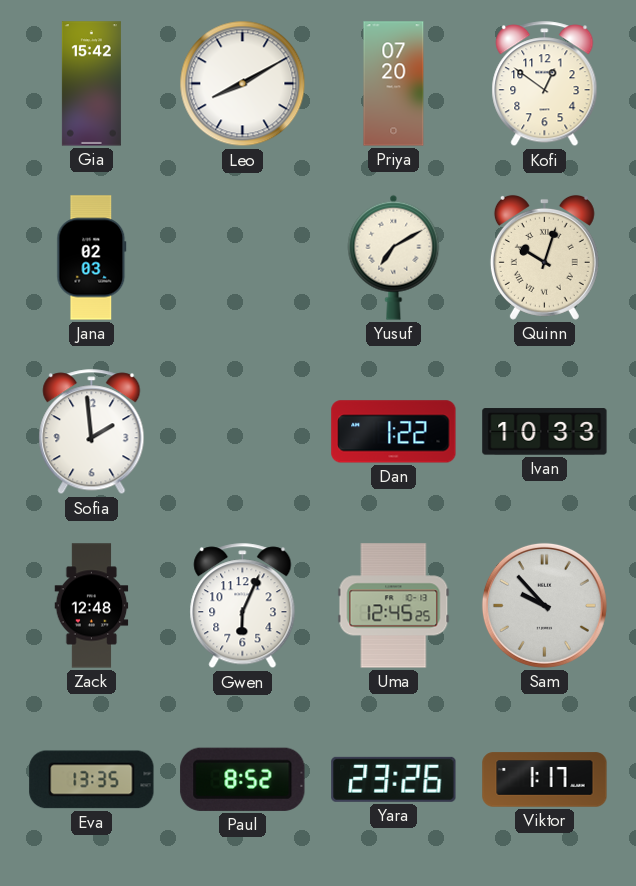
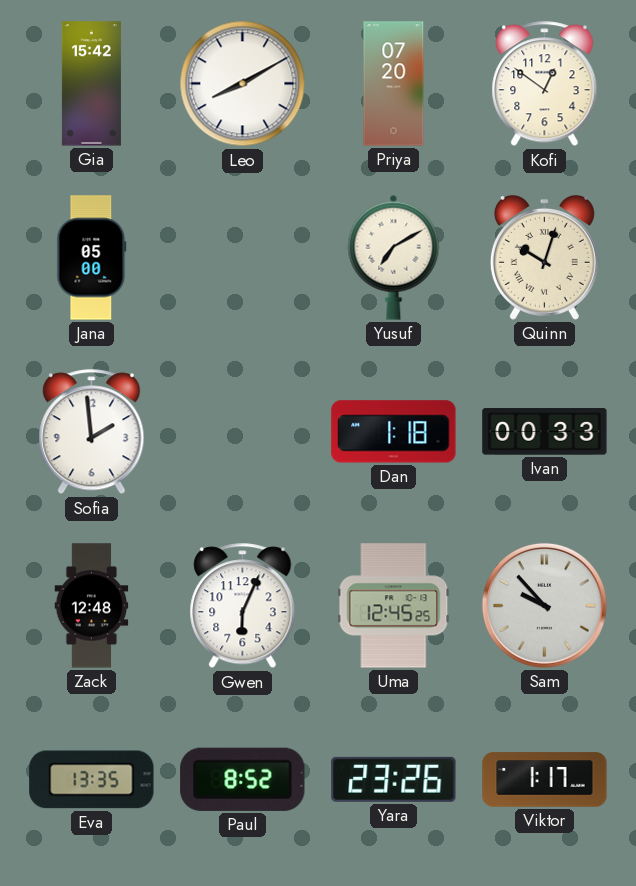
Jana: 02:03 -> 05:00 (92, 258)
Dan: 1:22 -> 1:18 (394, 432)
Ivan: 10:33 -> 00:33 (545, 432)
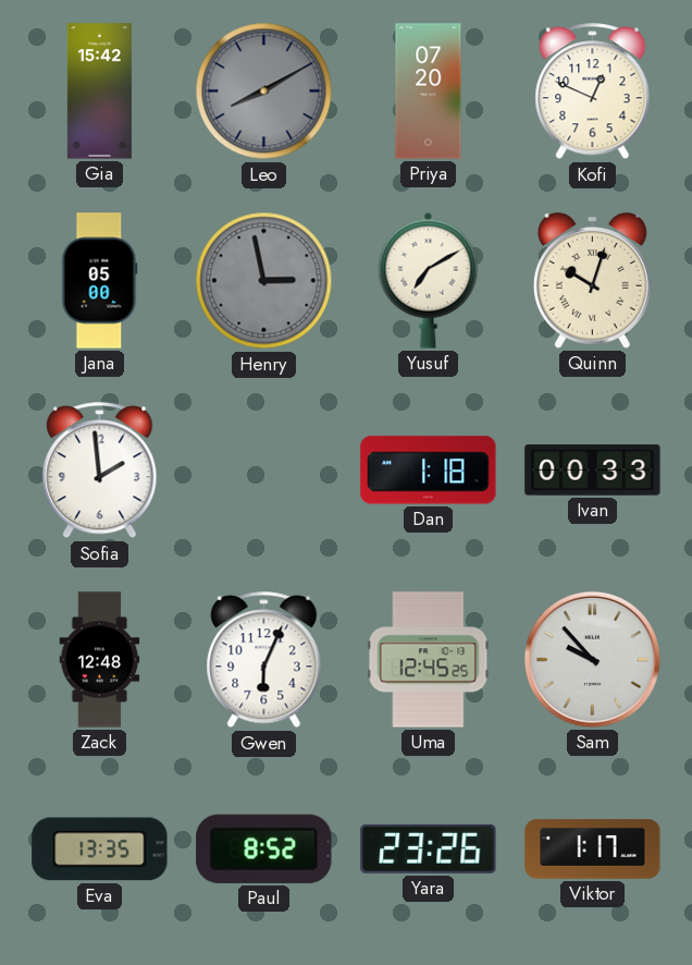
Leo dial: white -> grey (264, 91)
Kofi: 12:51 -> 12:49 (593, 91)
Henry: none -> 2:58 (264, 281)
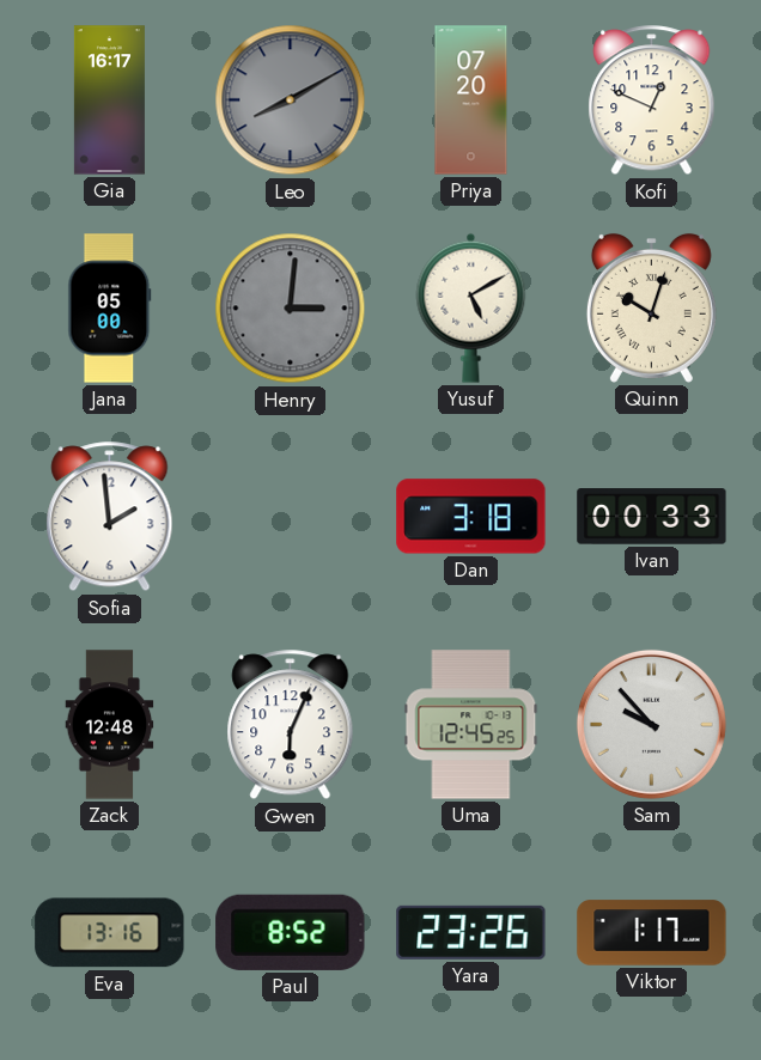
Gia: 15:42 -> 16:17 (109, 100)
Henry: 2:58 -> 3:01 (291, 309)
Yusuf: 7:10 -> 5:10 (471, 307)
Dan: 1:18 -> 3:18 (471, 517)
Eva: 13:35 -> 13:16 (110, 933)
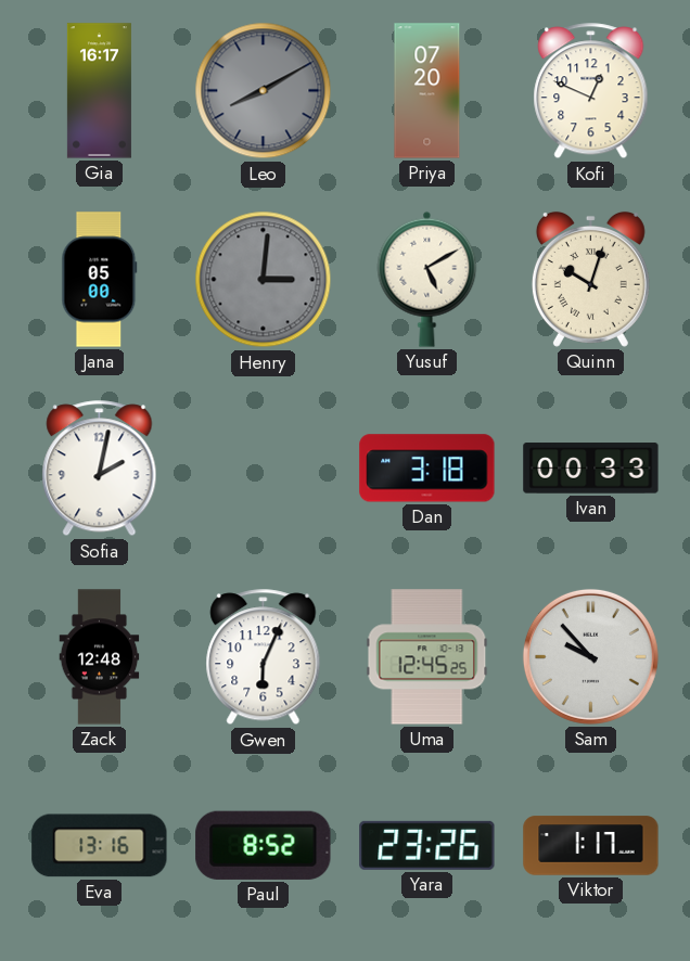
Sofia: 1:59 -> 2:02 (100, 469)
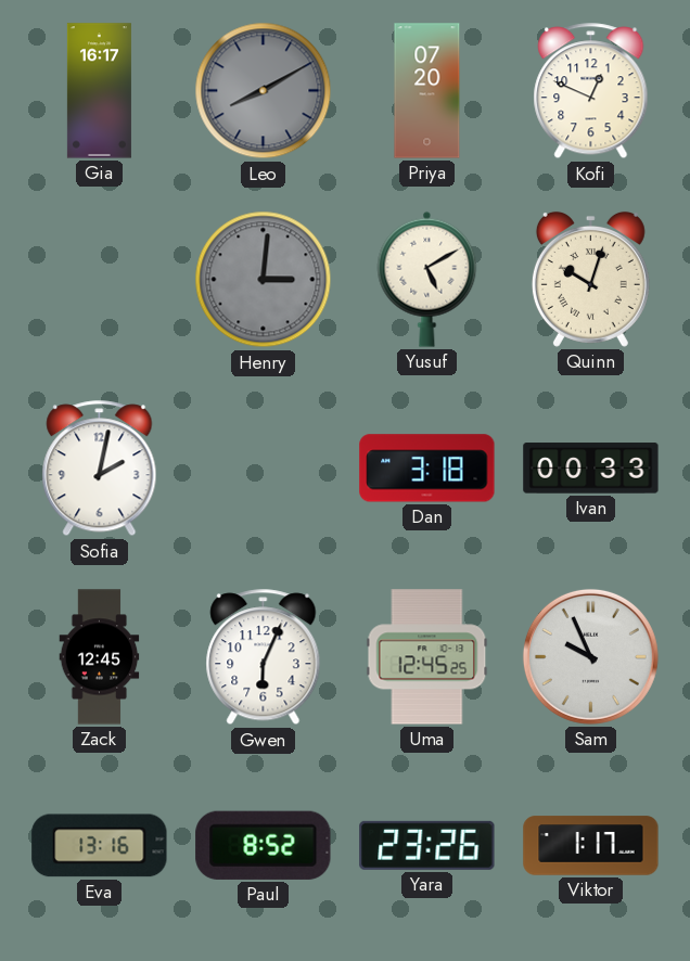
Jana: 05:00 -> none (100, 280)
Zack: 12:48 -> 12:45 (100, 657)
Sam: 9:53 -> 9:56 (590, 656)
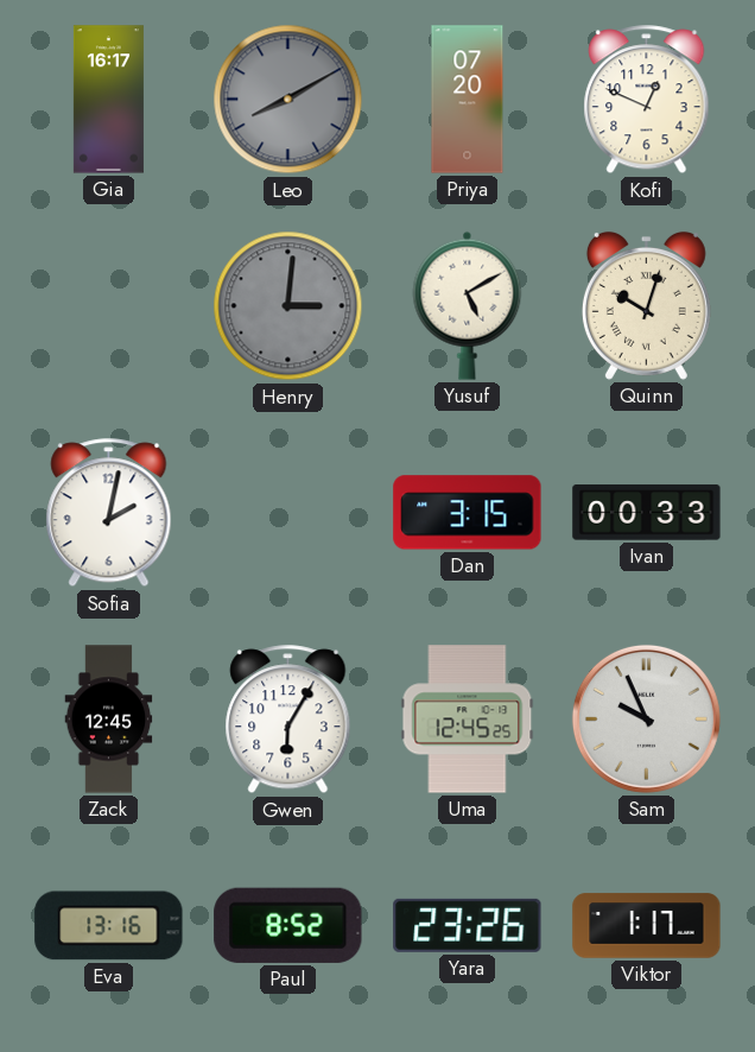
Dan: 3:18 -> 3:15 (468, 513)
Gwen: 6:04 -> 6:05 (288, 720)
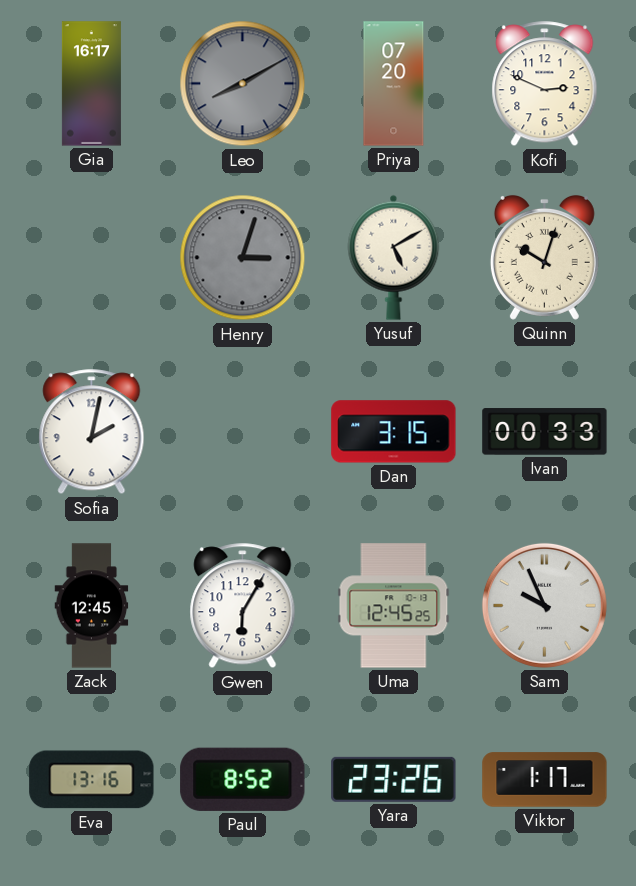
Kofi: 12:49 -> 2:49 (545, 84)
Henry: 3:01 -> 3:03 (243, 258)
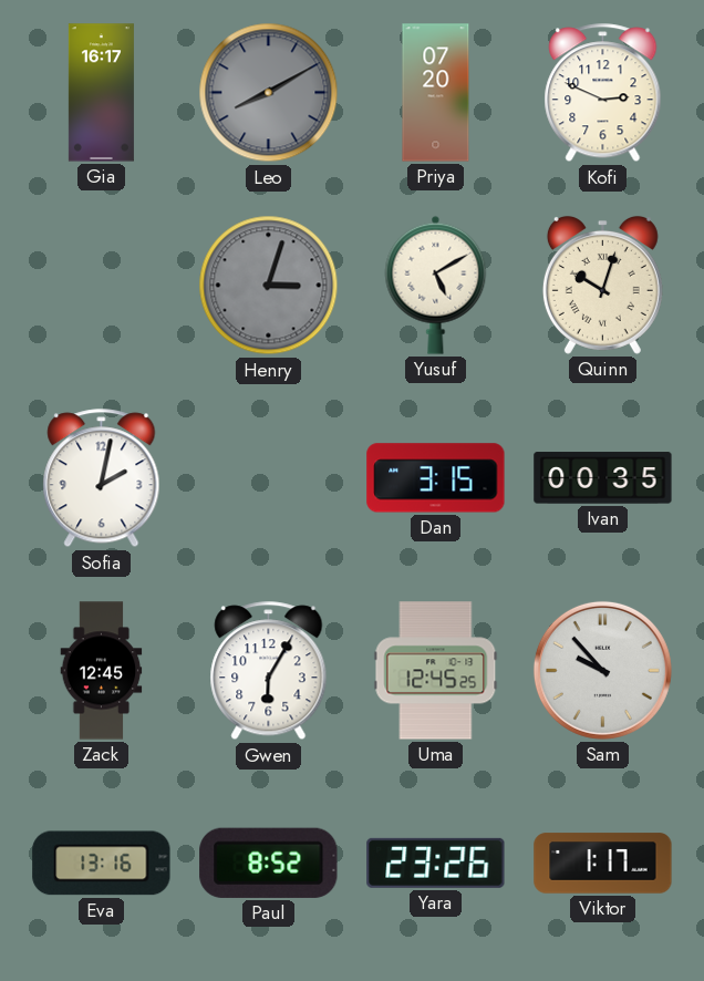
Ivan: 00:33 -> 00:35 (603, 478)
Sam: 9:56 -> 9:53 (602, 670)
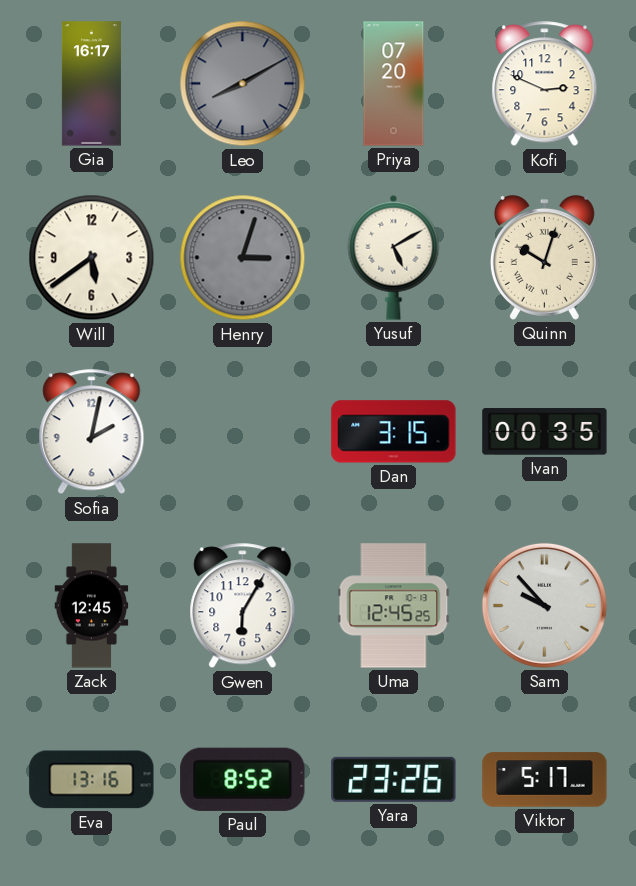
Will: none -> 5:39 (92, 258)
Viktor: 1:17 -> 5:17 (545, 780)
